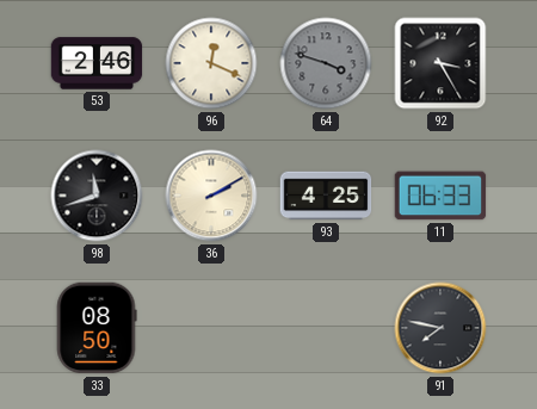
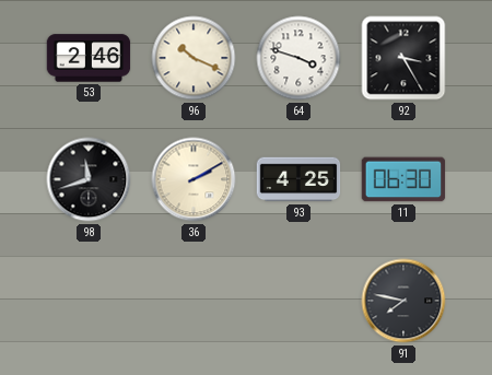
96: 12:19 -> 10:19 (194, 58)
64 dial: grey -> white (298, 58)
11: 06:33 -> 06:30 (403, 179)
33: 08:50 -> none (97, 328)
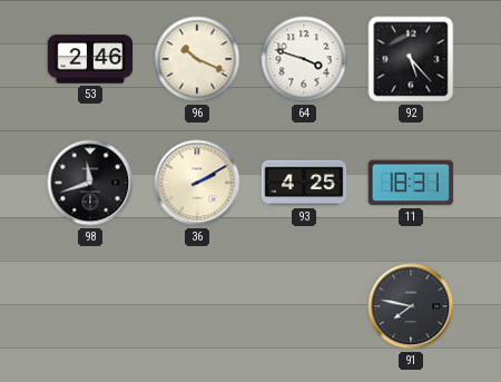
92: 3:25 -> 5:23 (411, 59)
11: 06:30 -> 18:31 (411, 183)
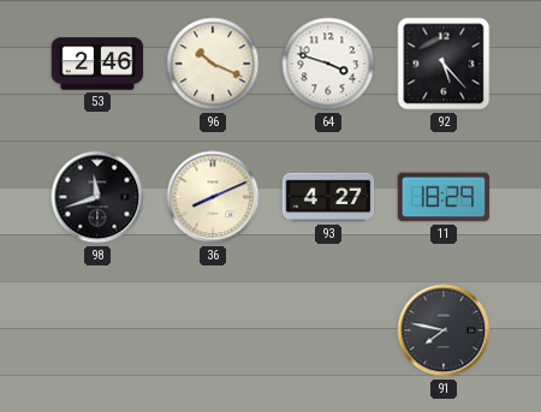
36: 2:10 -> 8:11 (213, 197)
93: 4:25 -> 4:27 (328, 197)
11: 18:31 -> 18:29 (444, 197)
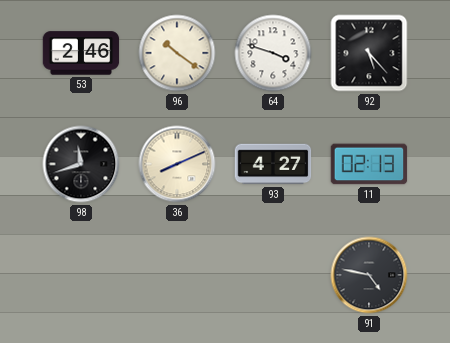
96: 10:19 -> 10:21 (177, 53)
11: 18:29 -> 02:13 (369, 164)
91: 7:47 -> 4:47 (369, 275)
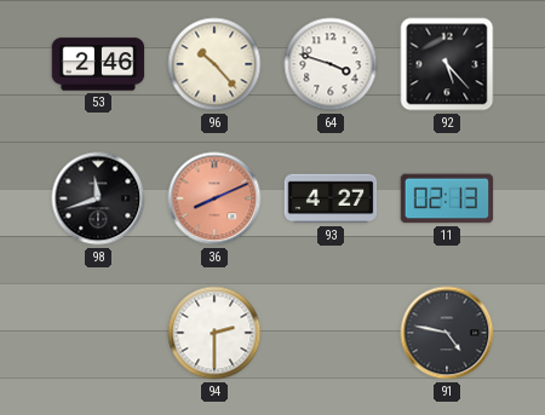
96: 10:21 -> 10:23 (214, 64)
36 dial: cream -> salmon (214, 198)
94: none -> 2:30 (214, 333)
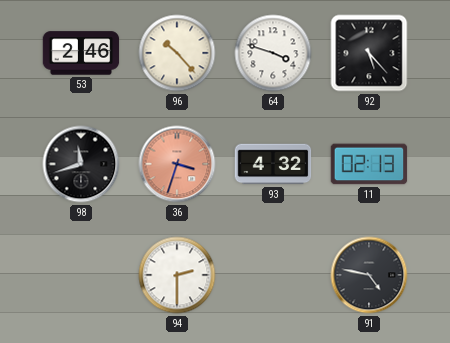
36: 8:11 -> 3:33 (177, 164)
93: 4:27 -> 4:32 (273, 164)
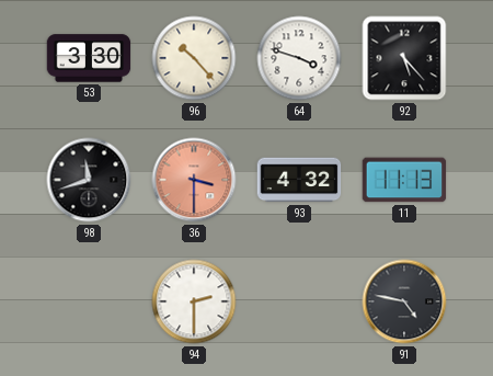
53: 2:46 -> 3:30 (89, 58)
36: 3:33 -> 3:30 (194, 180)
11: 02:13 -> 11:13 (404, 180)
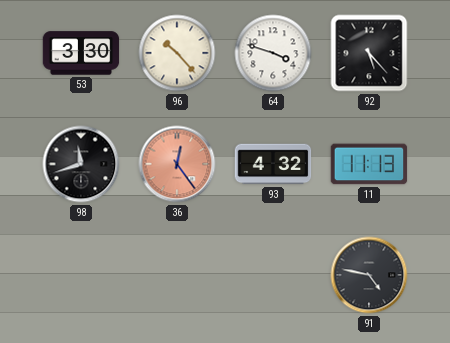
36: 3:30 -> 12:24 (177, 164)
94: 2:30 -> none (194, 301)
